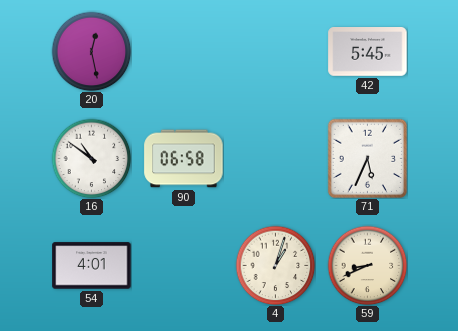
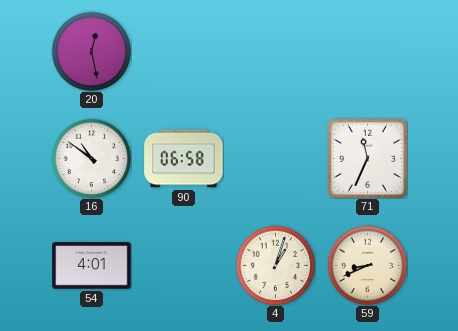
42: 5:45 -> none (368, 52)
71: 5:34 -> 11:34 (367, 158)
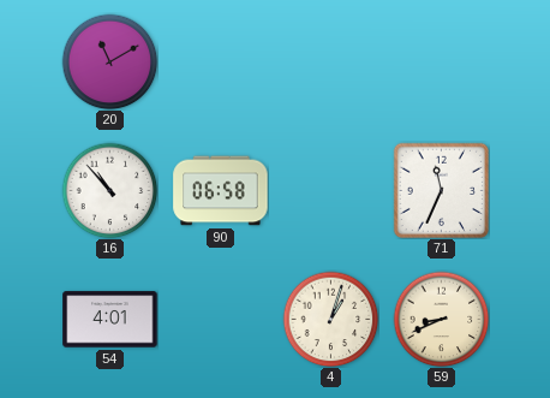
20: 12:28 -> 11:10 (109, 61)
16: 10:51 -> 10:53 (109, 190)
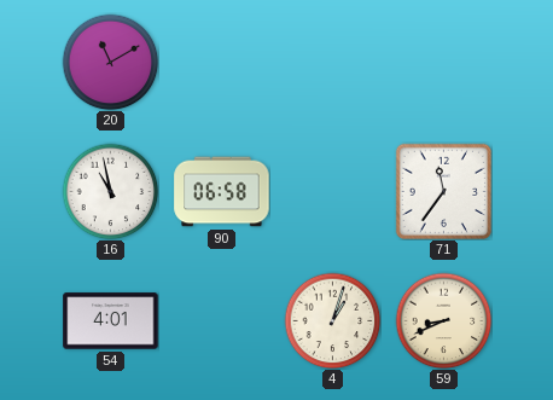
16: 10:53 -> 10:58 (110, 191)
71: 11:34 -> 11:36 (443, 191)
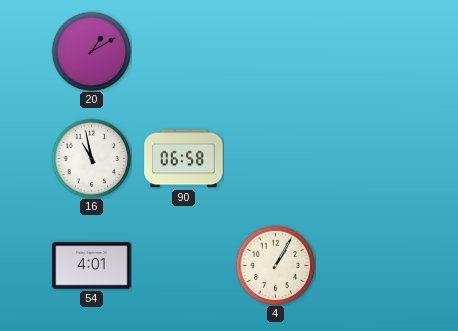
20: 11:10 -> 1:10 (91, 51)
71: 11:36 -> none (443, 191)
4: 1:03 -> 1:05 (275, 265)
59: 8:41 -> none (443, 320)
